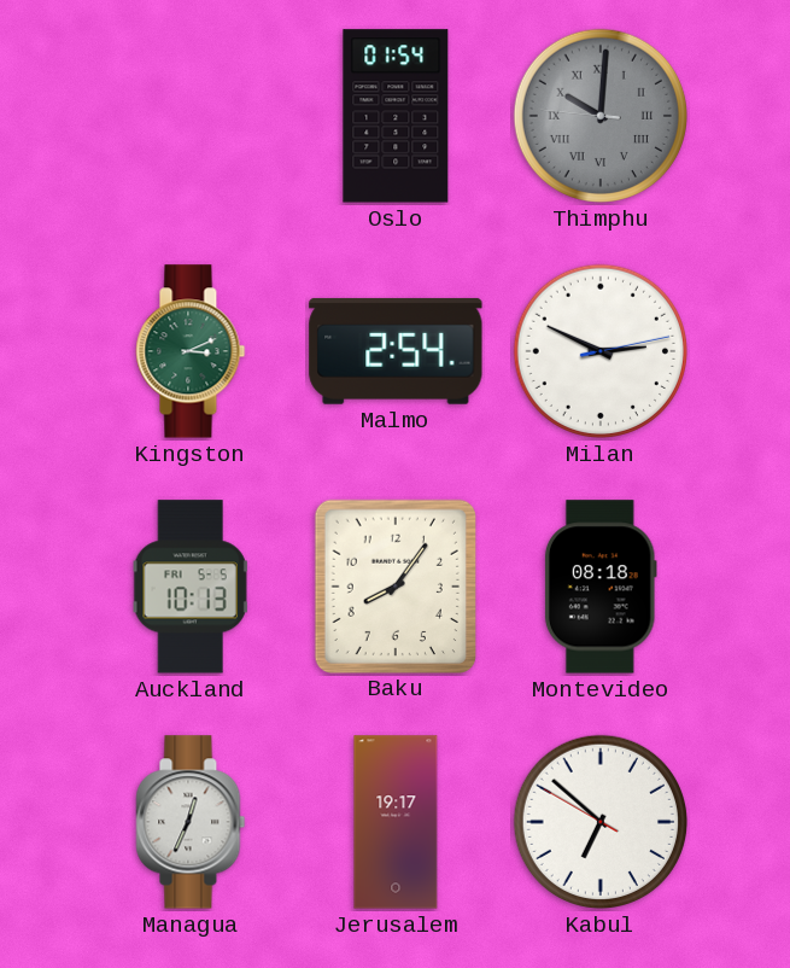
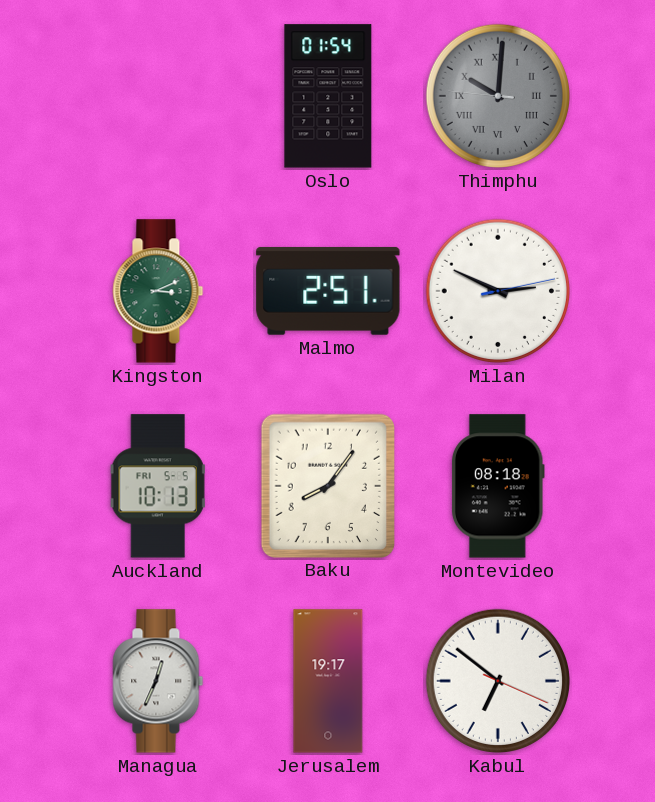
Malmo: 2:54 -> 2:51 (328, 291)
Kabul: 6:51:50 -> 6:51:19 (498, 681)
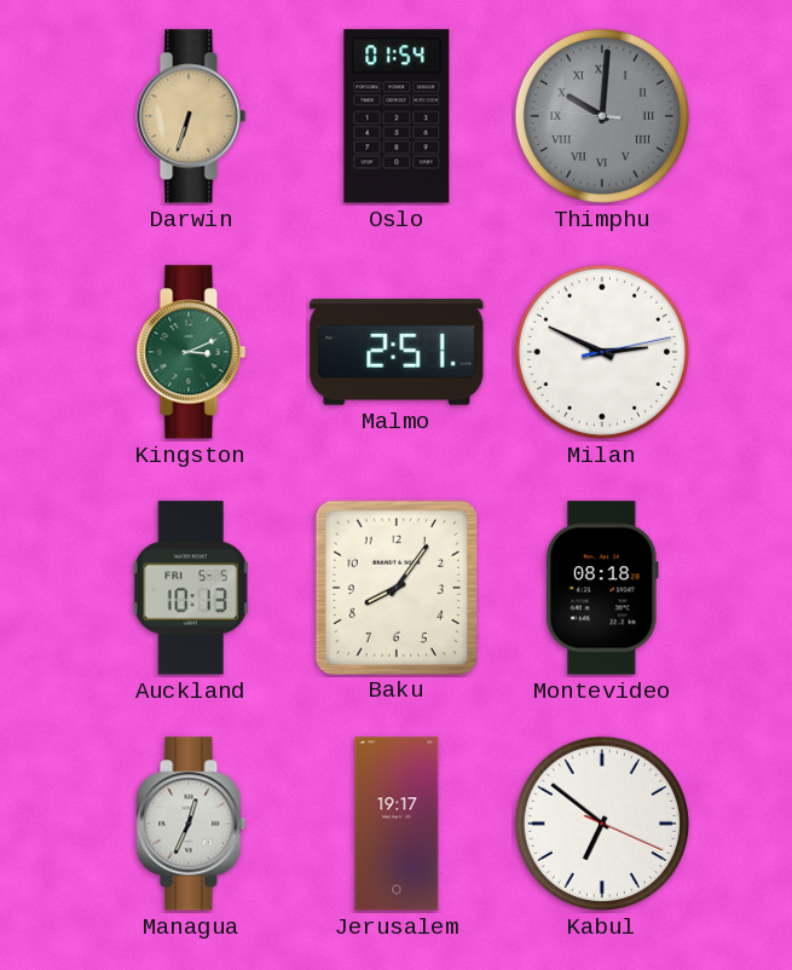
Darwin: none -> 6:33 (191, 116)
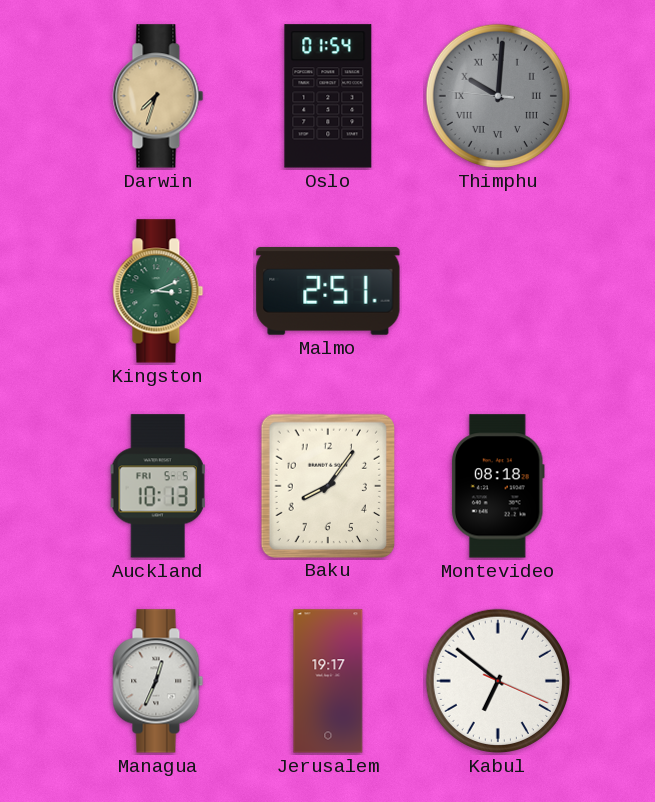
Darwin: 6:33 -> 7:33 (158, 96)
Milan: 2:49 -> none (602, 352)
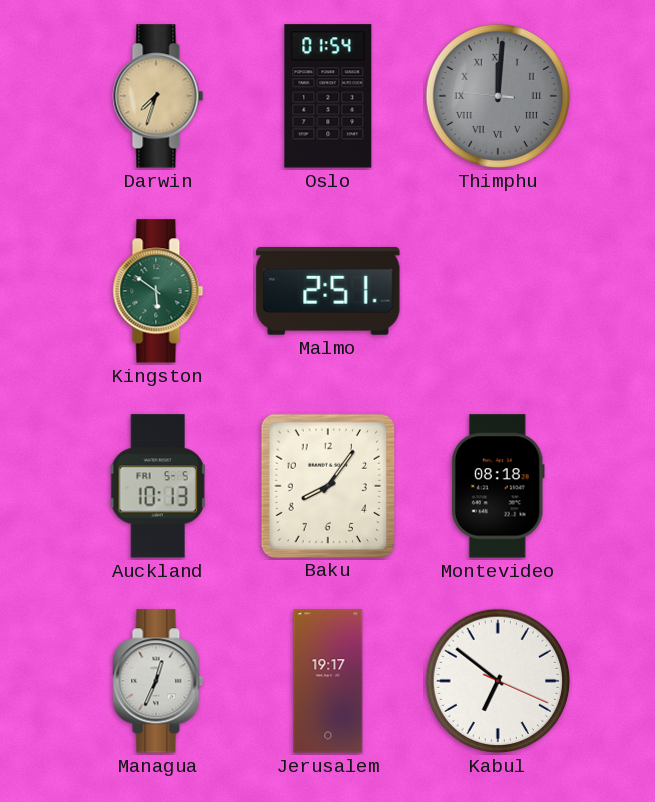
Thimphu: 10:00 -> 12:00 (498, 96)
Kingston: 3:11 -> 5:51 (158, 291)
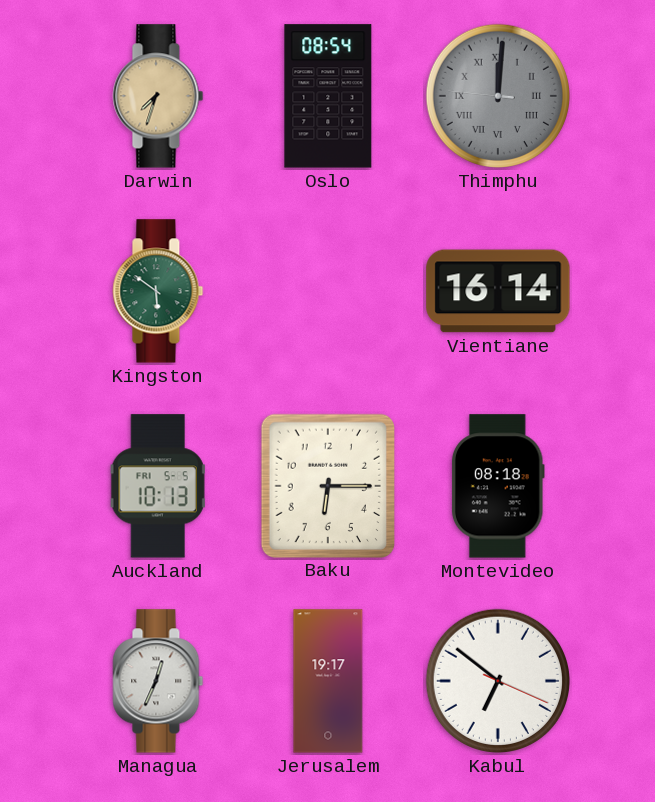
Oslo: 01:54 -> 08:54 (328, 96)
Malmo: 2:51 -> none (328, 291)
Vientiane: none -> 16:14 (498, 291)
Baku: 8:06 -> 6:15 (327, 485)
